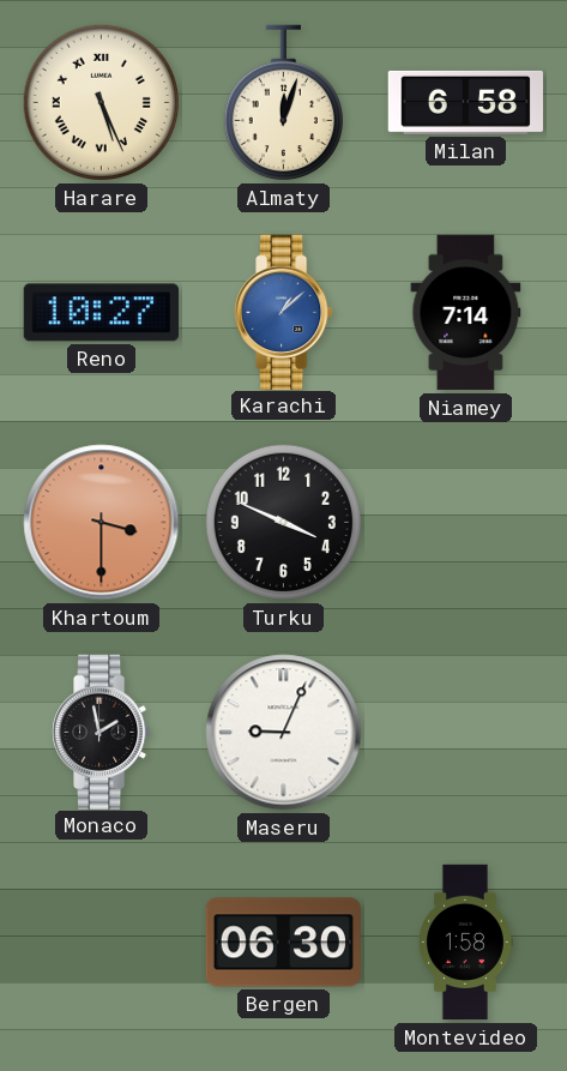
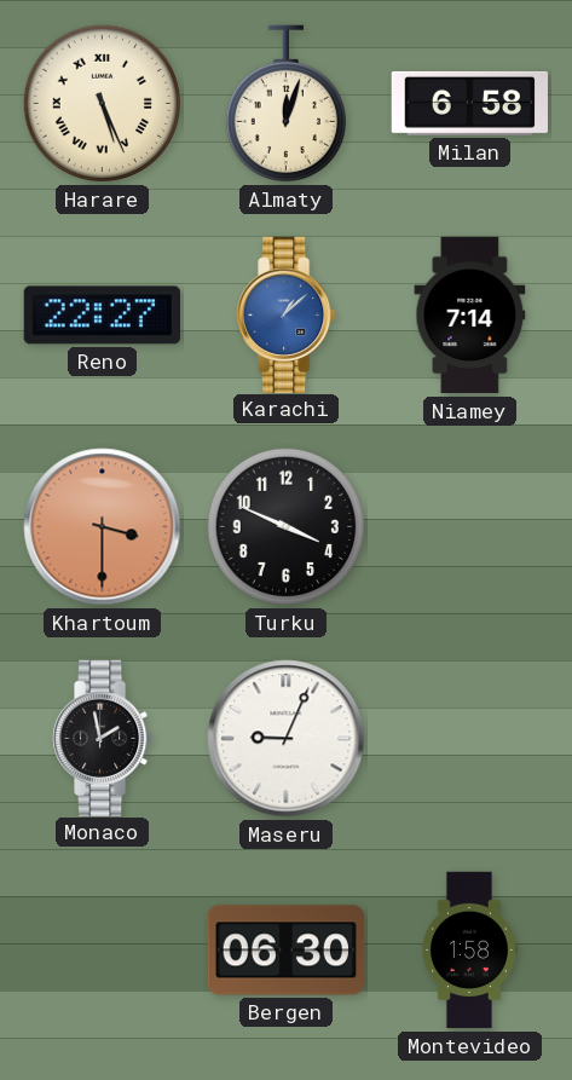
Reno: 10:27 -> 22:27 (102, 316)
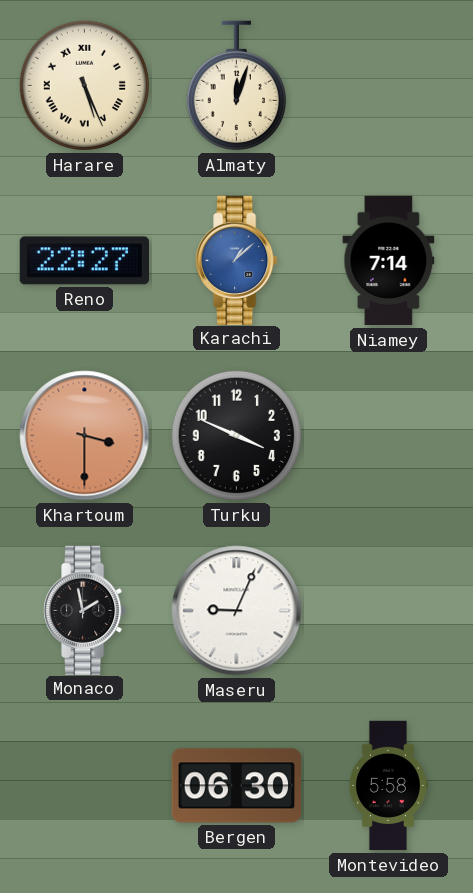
Milan: 6:58 -> none (469, 103)
Montevideo: 1:58 -> 5:58 (388, 786)
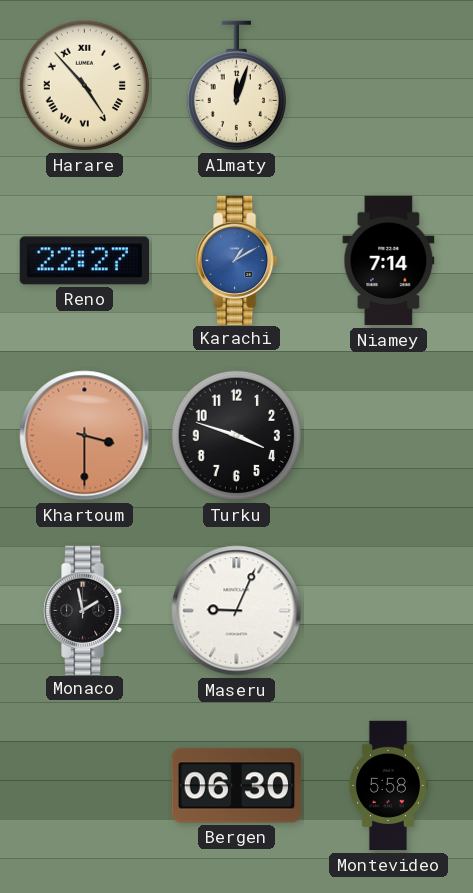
Harare: 5:26 -> 4:53 (85, 86)
Karachi: 1:08 -> 1:10 (237, 260)
Turku: 3:49 -> 3:48 (237, 436)
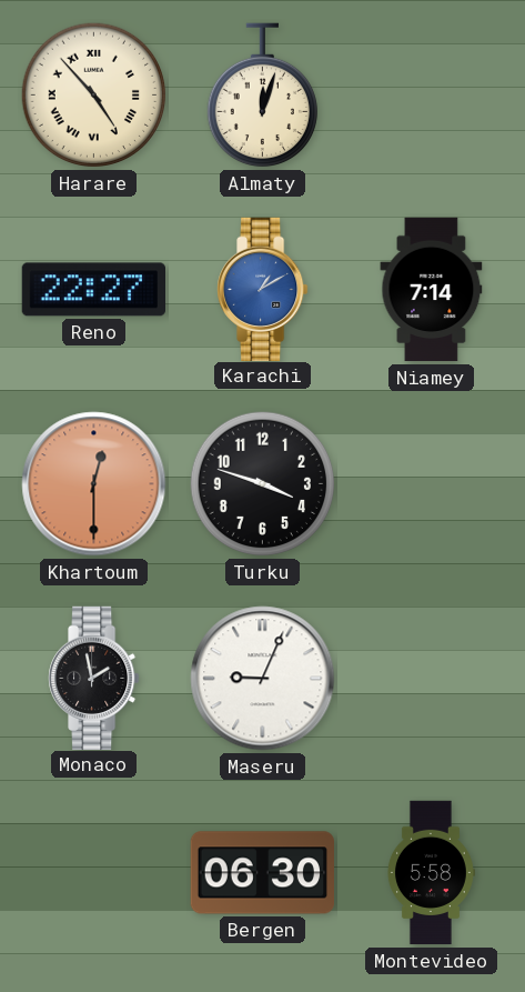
Khartoum: 3:30 -> 12:30 (94, 484)
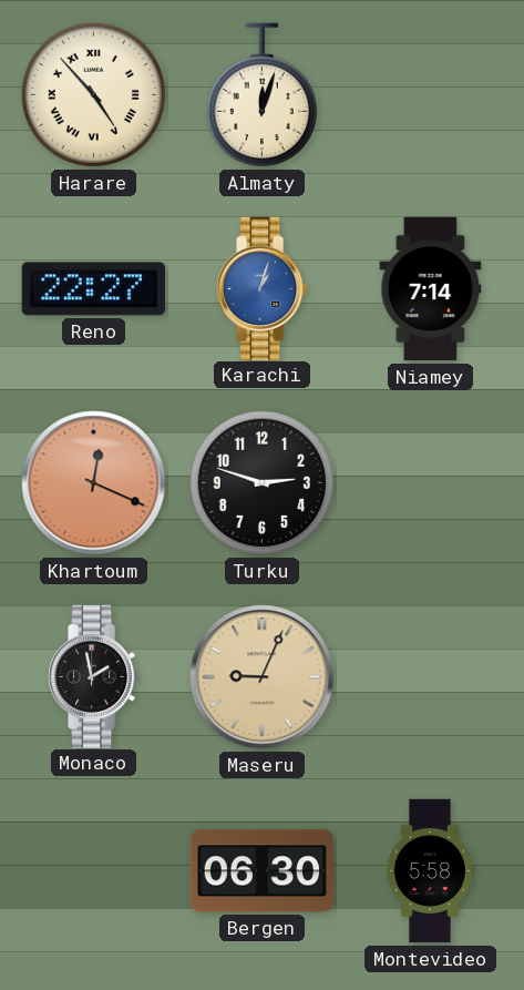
Karachi: 1:10 -> 1:03 (263, 288)
Khartoum: 12:30 -> 12:19 (94, 483)
Turku: 3:48 -> 2:48 (263, 483)
Maseru dial: white -> champagne (263, 677)
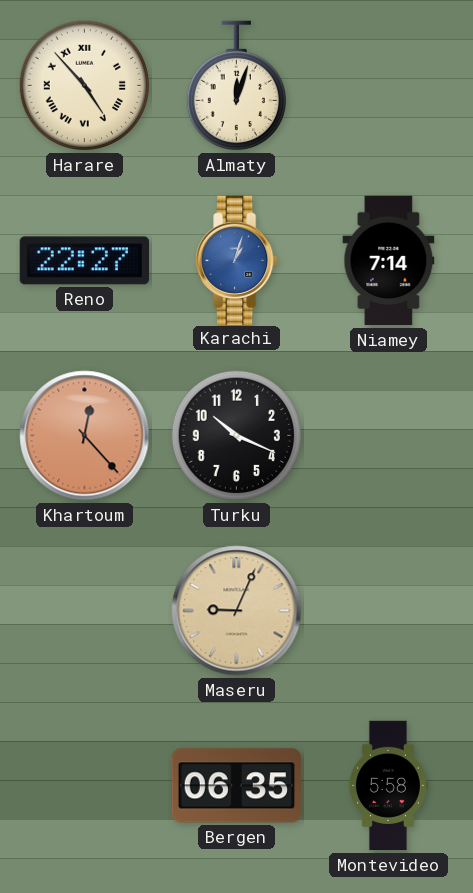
Khartoum: 12:19 -> 12:23 (85, 436)
Turku: 2:48 -> 10:19 (237, 436)
Monaco: 1:58 -> none (94, 676)
Bergen: 06:30 -> 06:35 (236, 786)
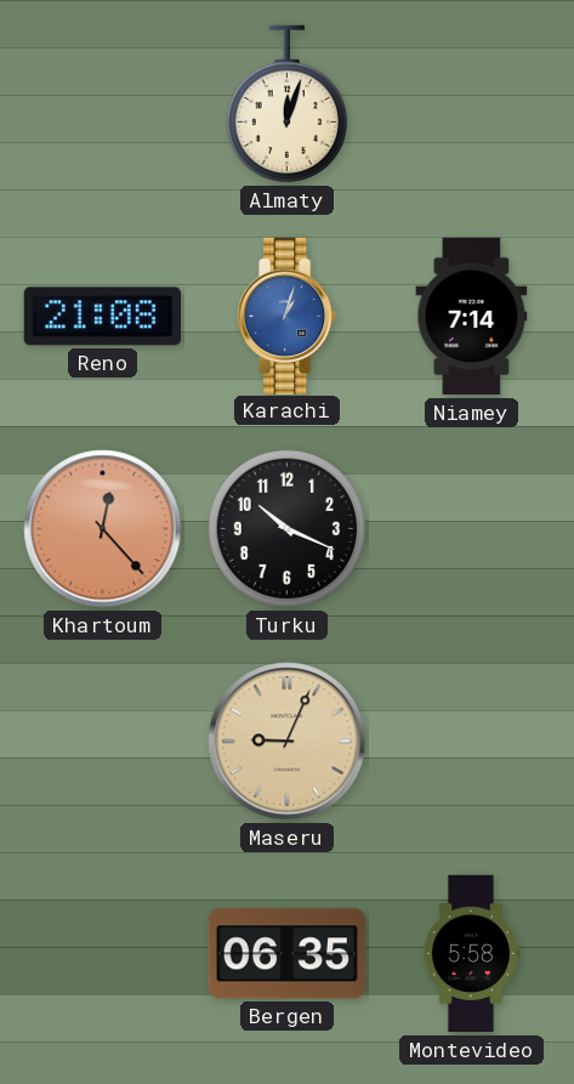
Harare: 4:53 -> none (85, 86)
Reno: 22:27 -> 21:08 (102, 317)
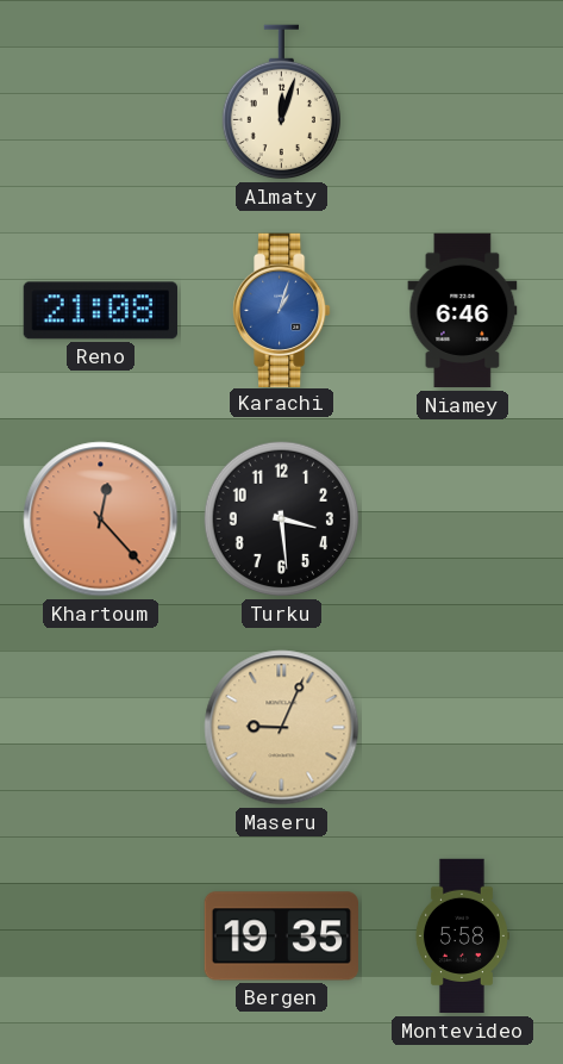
Niamey: 7:14 -> 6:46 (463, 311)
Turku: 10:19 -> 3:29 (282, 519)
Bergen: 06:35 -> 19:35 (281, 937)
